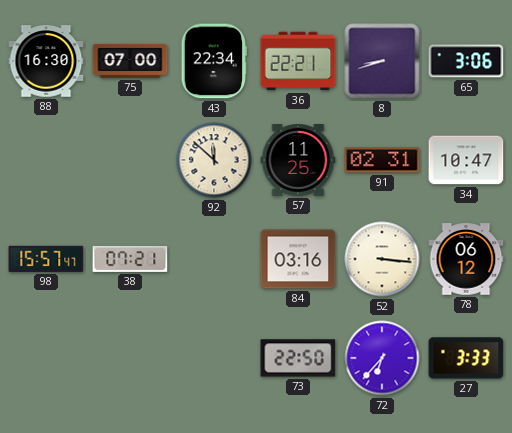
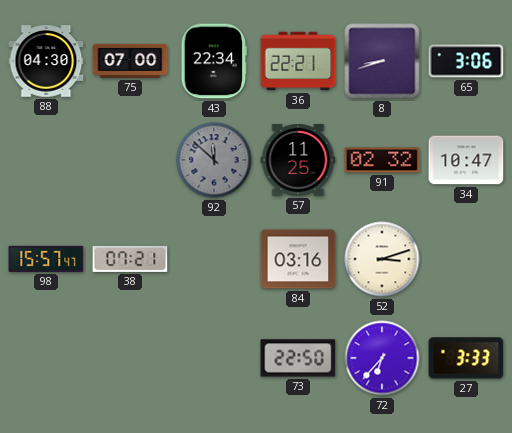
88: 16:30 -> 04:30 (46, 61)
92 dial: cream -> grey (214, 160)
91: 02:31 -> 02:32 (382, 160)
52: 3:16 -> 3:12 (382, 259)
78: 06:12 -> none (466, 259)
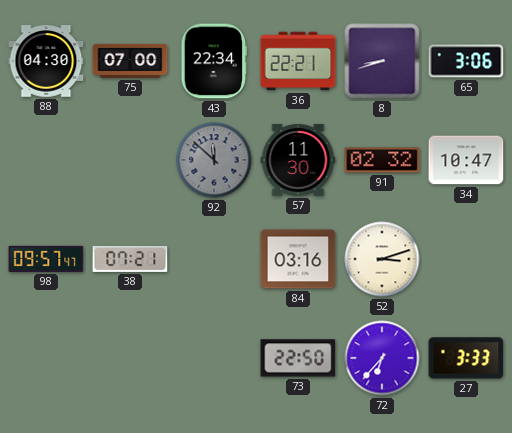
57: 11:25 -> 11:30 (298, 161)
98: 15:57 -> 09:57 (46, 259)
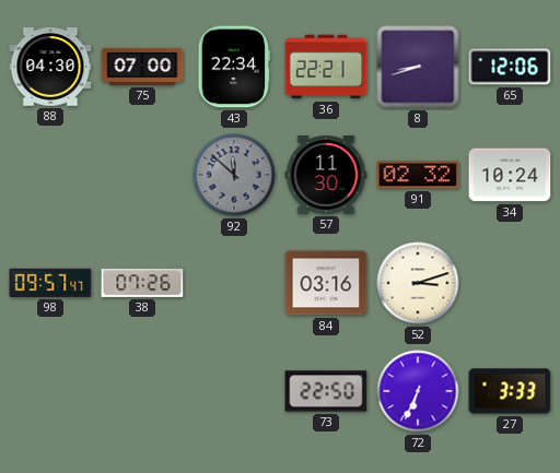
65: 3:06 -> 12:06 (510, 67)
34: 10:47 -> 10:24 (510, 175)
38: 07:21 -> 07:26 (142, 283)
72: 6:37 -> 6:34 (418, 391)
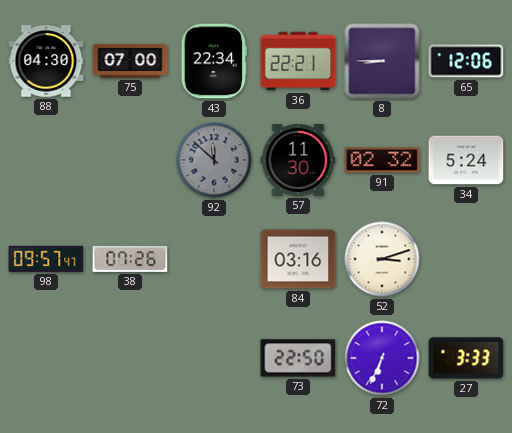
8: 8:42 -> 8:45 (382, 61)
34: 10:24 -> 5:24 (466, 160)
